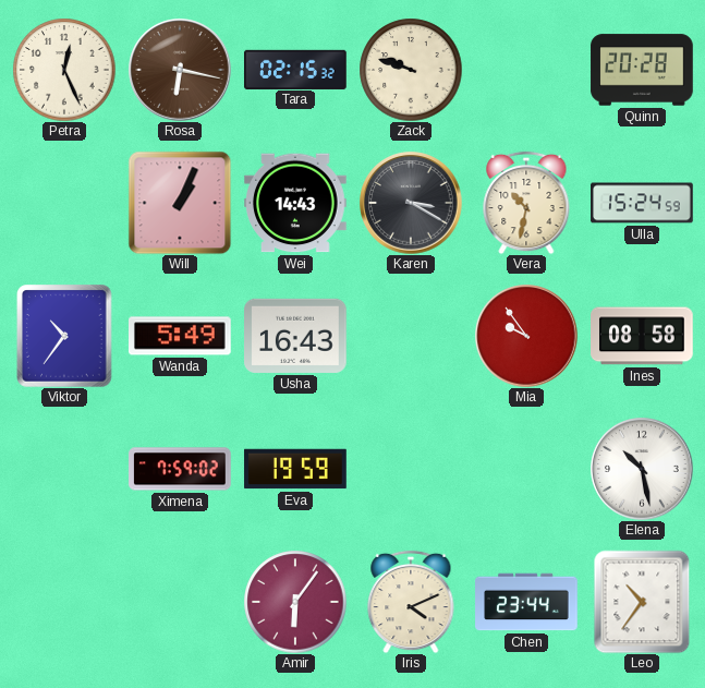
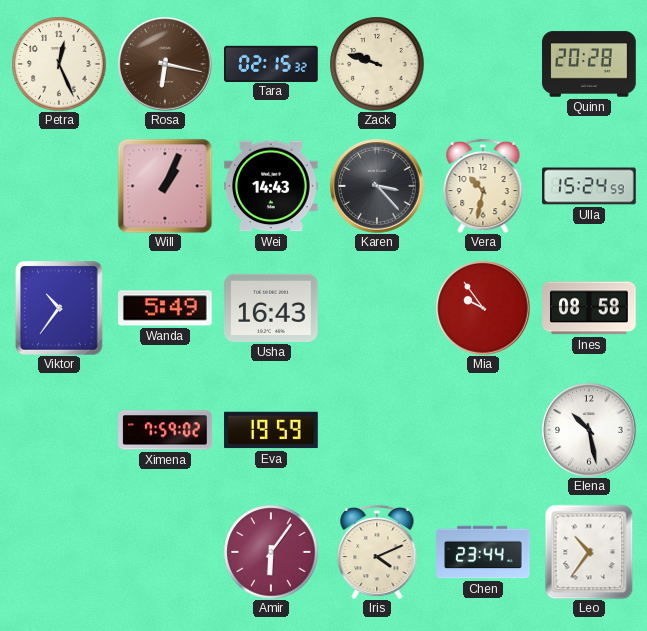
Karen: 3:20 -> 3:23 (377, 186)
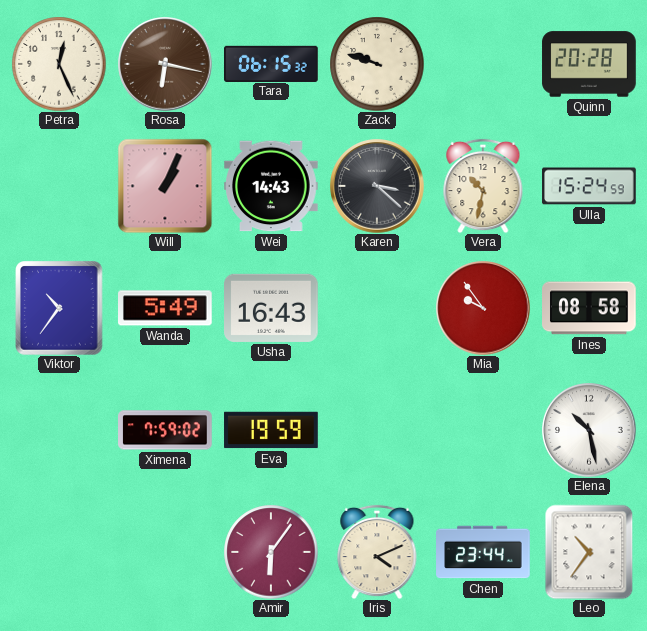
Tara: 02:15 -> 06:15 (271, 63)
Karen: 3:23 -> 3:22 (377, 186)
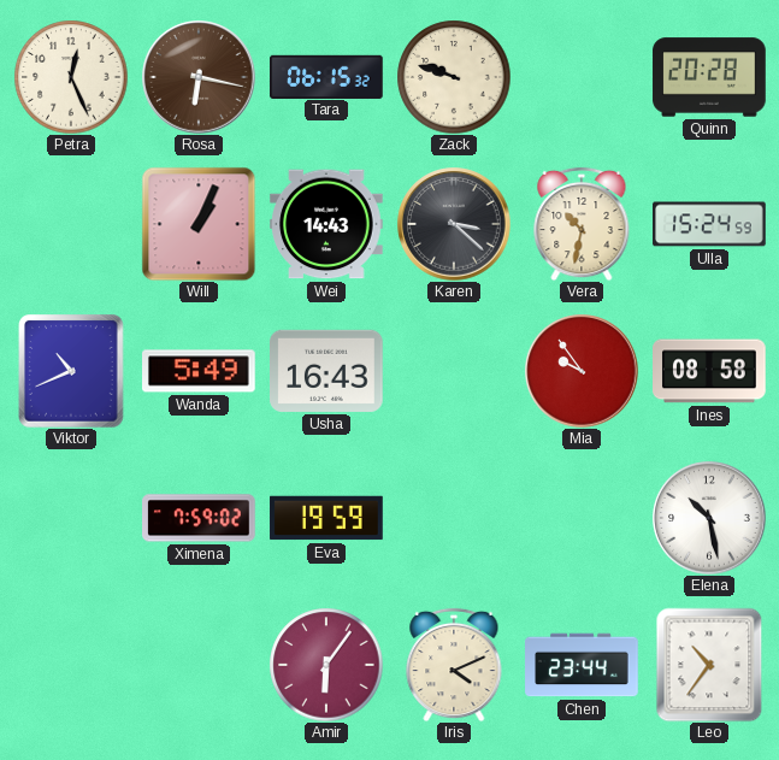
Viktor: 10:36 -> 10:41 (71, 371)
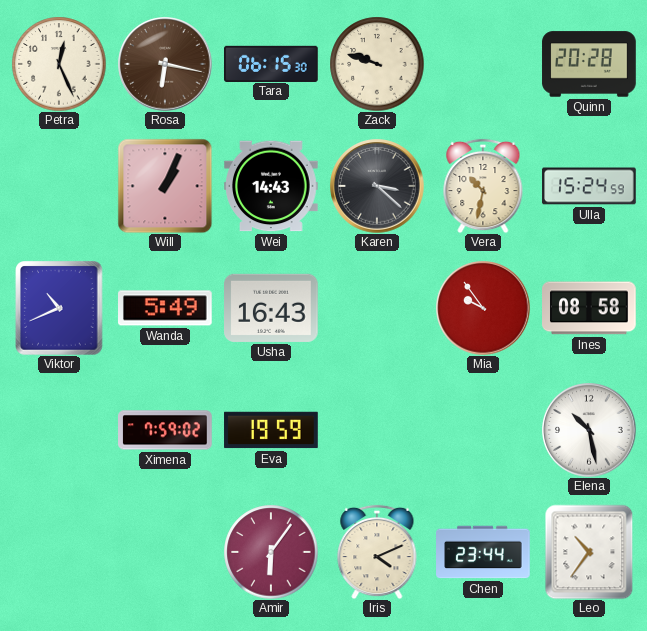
Tara: 06:15:32 -> 06:15:30 (271, 63)
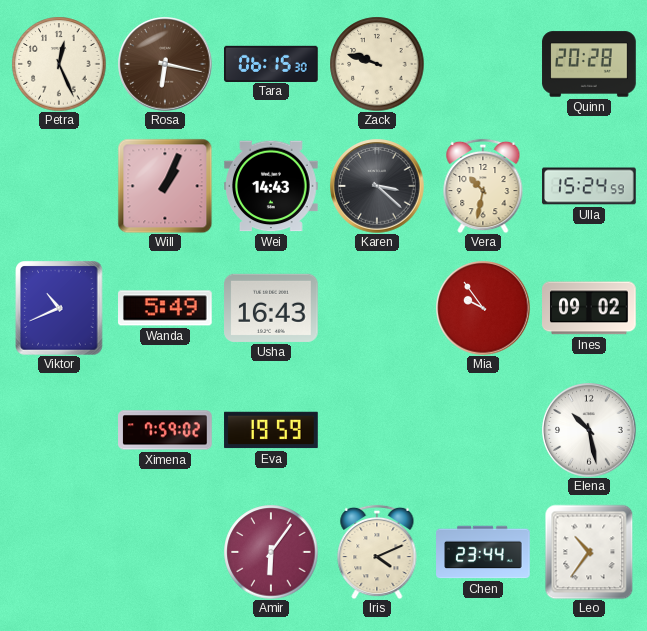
Ines: 08:58 -> 09:02 (589, 308)
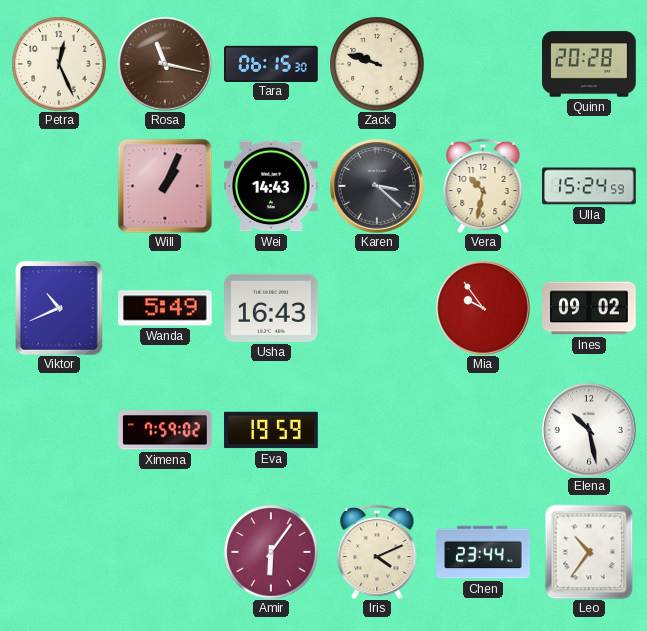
Rosa: 6:17 -> 11:17 (165, 64)
